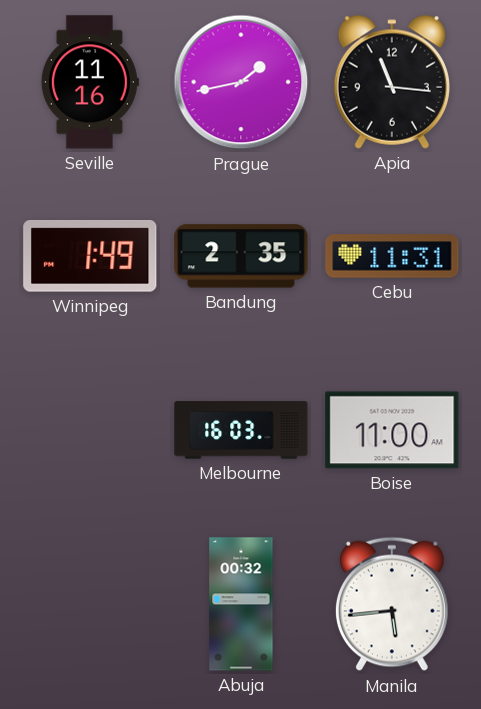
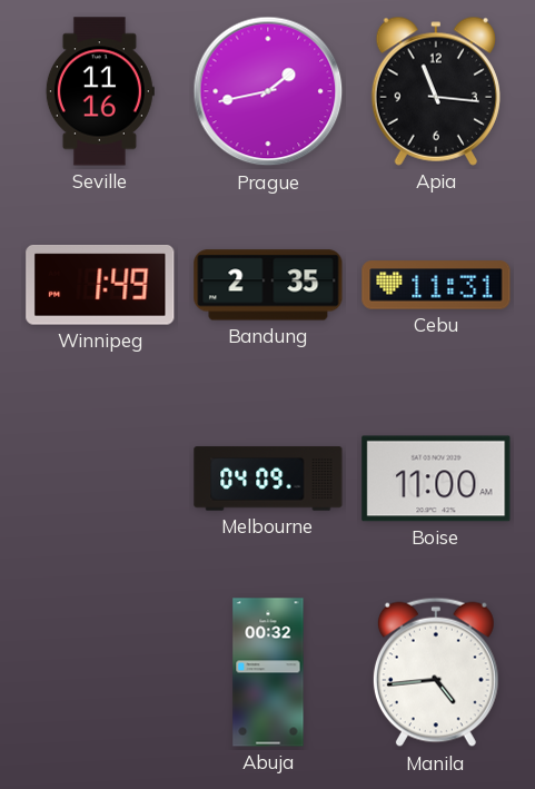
Melbourne: 16:03 -> 04:09 (268, 479)
Manila: 5:44 -> 4:44 (436, 672)
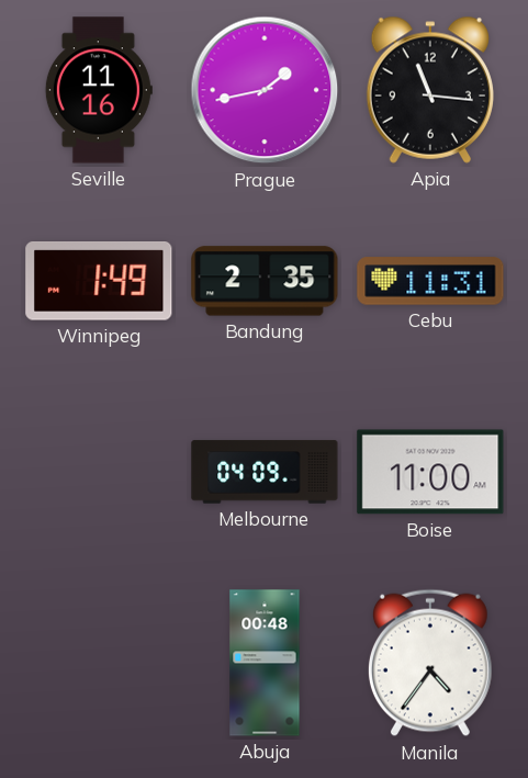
Abuja: 00:32 -> 00:48 (265, 663)
Manila: 4:44 -> 4:36 (430, 663)
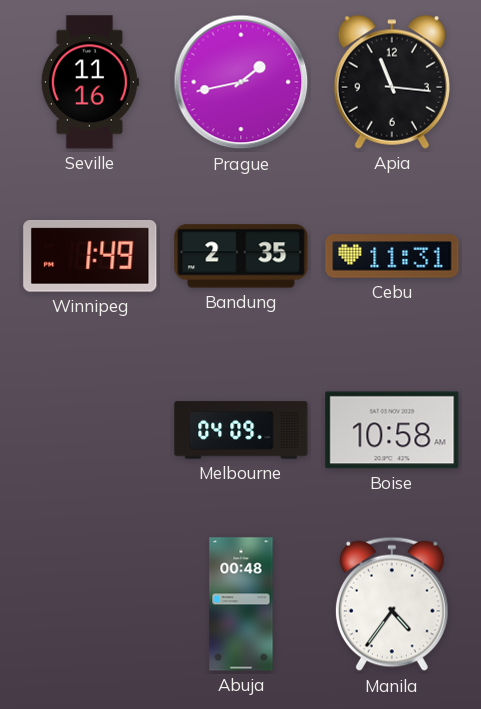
Boise: 11:00 -> 10:58 (392, 430)
